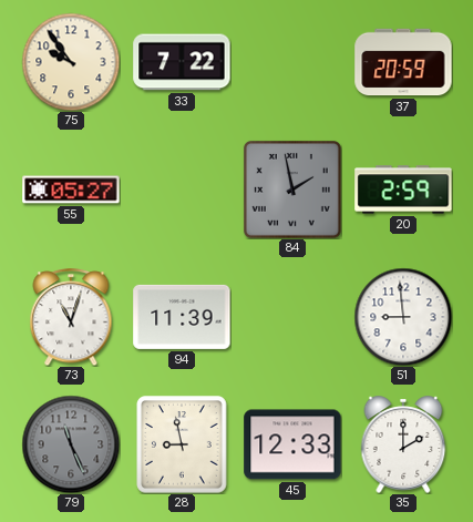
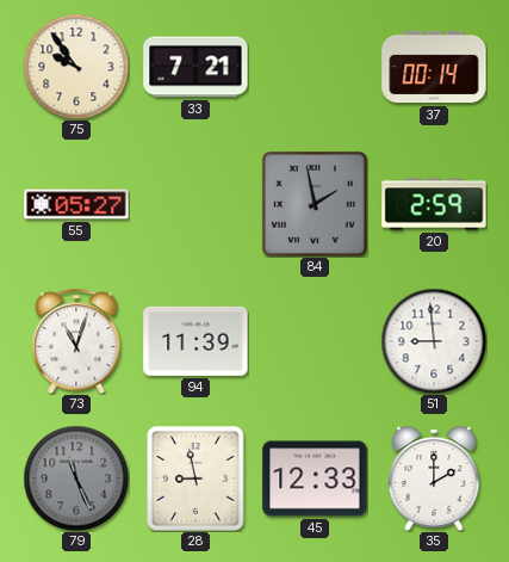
33: 7:22 -> 7:21 (195, 67)
37: 20:59 -> 00:14 (434, 67)
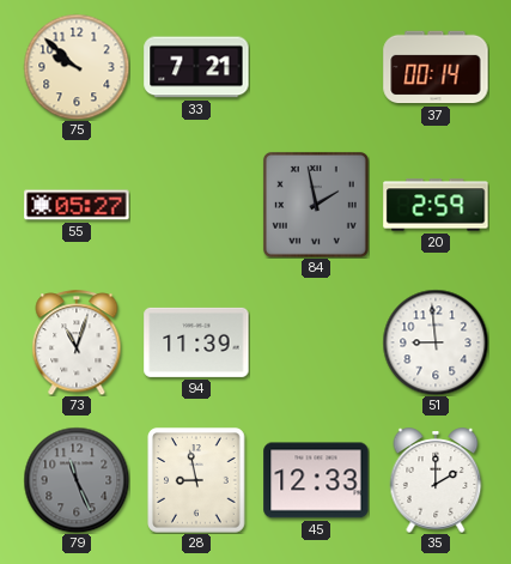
75: 9:54 -> 9:52 (77, 67)
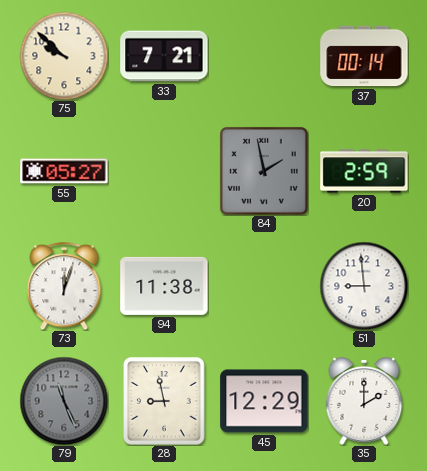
73: 11:03 -> 12:03 (64, 286)
94: 11:39 -> 11:38 (164, 286)
45: 12:33 -> 12:29 (264, 401)
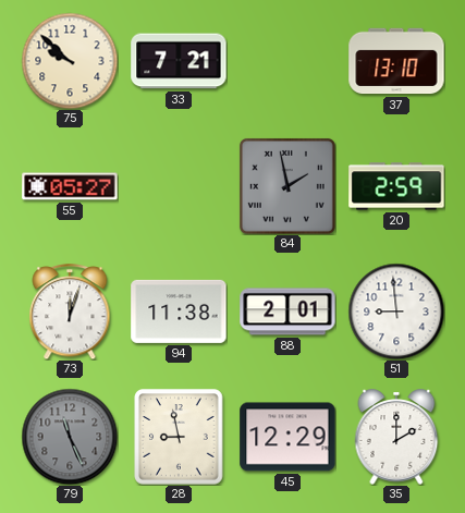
37: 00:14 -> 13:10 (396, 61)
88: none -> 2:01 (287, 312)
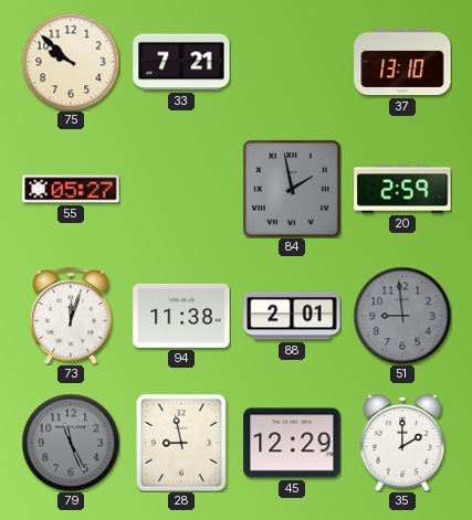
51 dial: white -> grey (402, 316)
